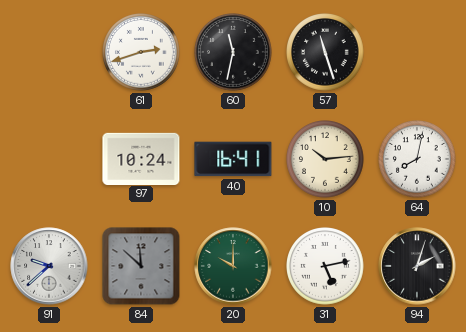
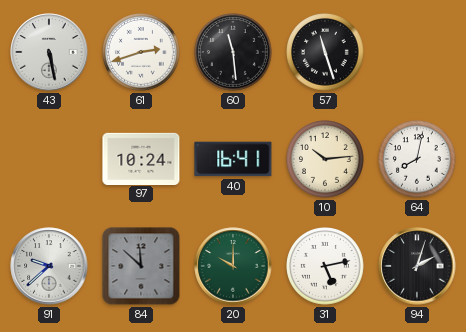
43: none -> 5:28 (49, 52)
60: 11:32 -> 11:29 (234, 53)
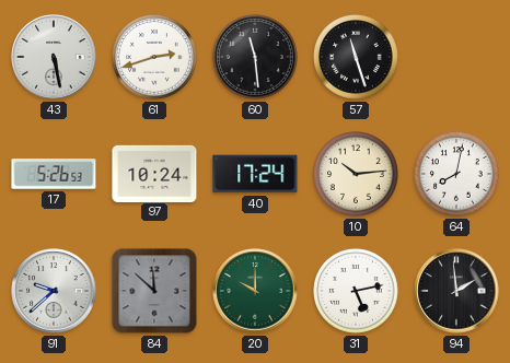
17: none -> 5:26 (54, 174)
40: 16:41 -> 17:24 (255, 174)
94: 2:03 -> 1:59 (456, 291)
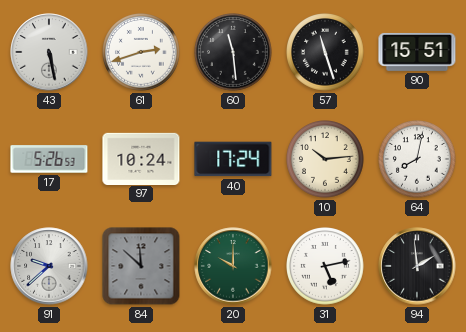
90: none -> 15:51 (417, 52)
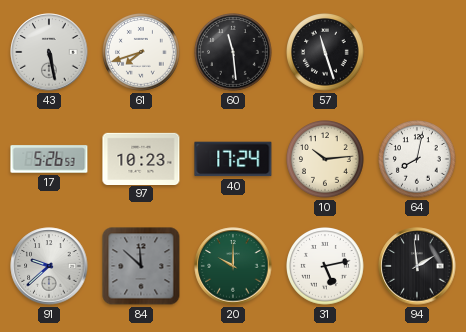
61: 2:42 -> 7:42 (142, 53)
90: 15:51 -> none (417, 52)
97: 10:24 -> 10:23 (141, 158)
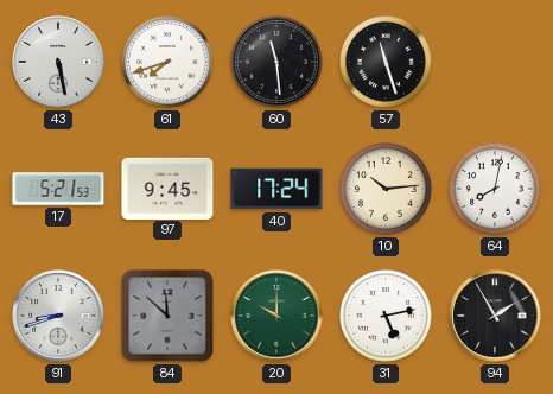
17: 5:26 -> 5:21 (58, 189)
97: 10:23 -> 9:45 (167, 188)
91: 9:38 -> 8:42 (58, 316)
94: 1:59 -> 1:55 (495, 316)
